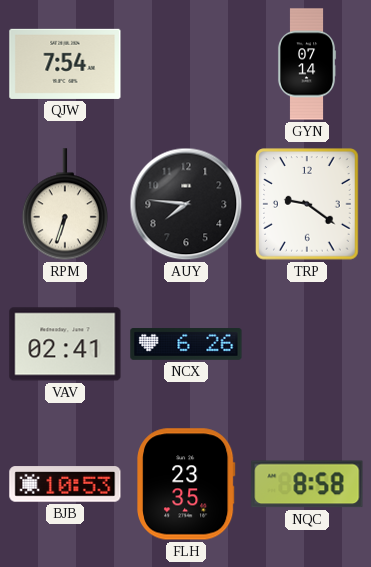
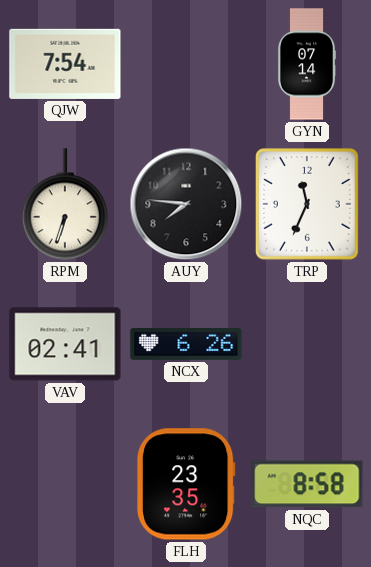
TRP: 9:21 -> 11:34 (308, 204)
BJB: 10:53 -> none (65, 484)
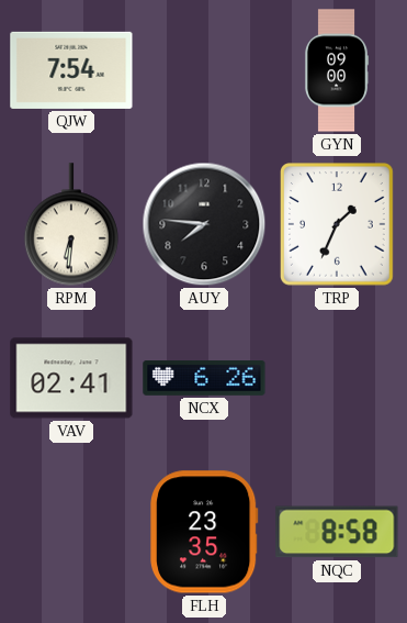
GYN: 07:14 -> 09:00 (337, 70)
RPM: 6:33 -> 6:31 (71, 225)
TRP: 11:34 -> 1:34 (338, 224)
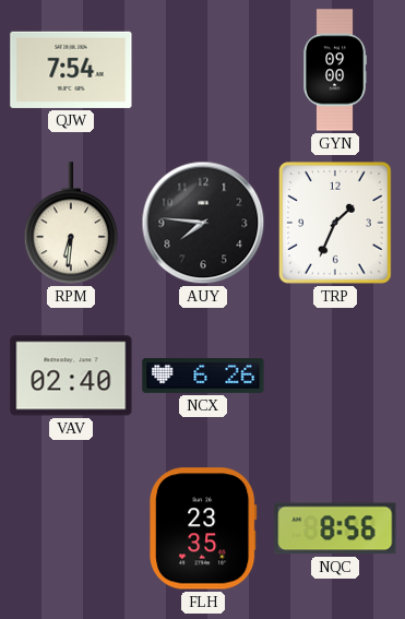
VAV: 02:41 -> 02:40 (71, 376)
NQC: 8:58 -> 8:56 (335, 528)
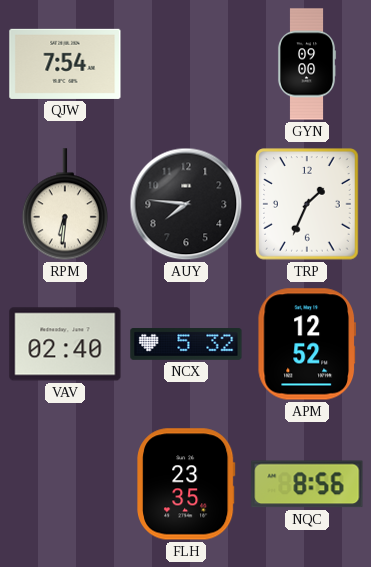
NCX: 6:26 -> 5:32 (186, 345)
APM: none -> 12:52 (306, 344)
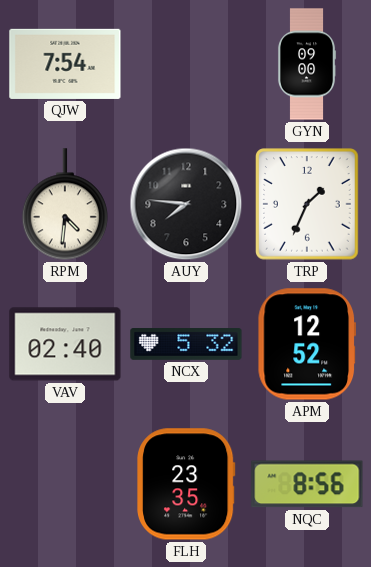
RPM: 6:31 -> 4:31 (65, 205)
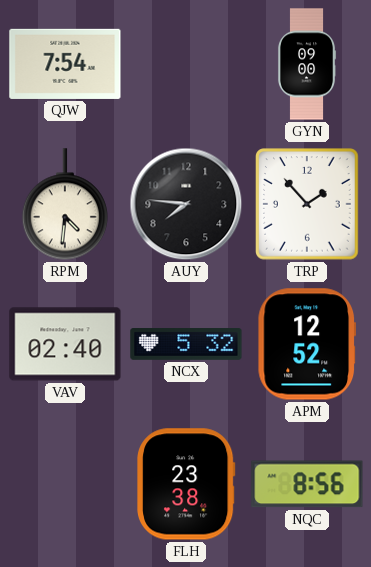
TRP: 1:34 -> 1:53 (308, 204)
FLH: 23:35 -> 23:38 (187, 484)
